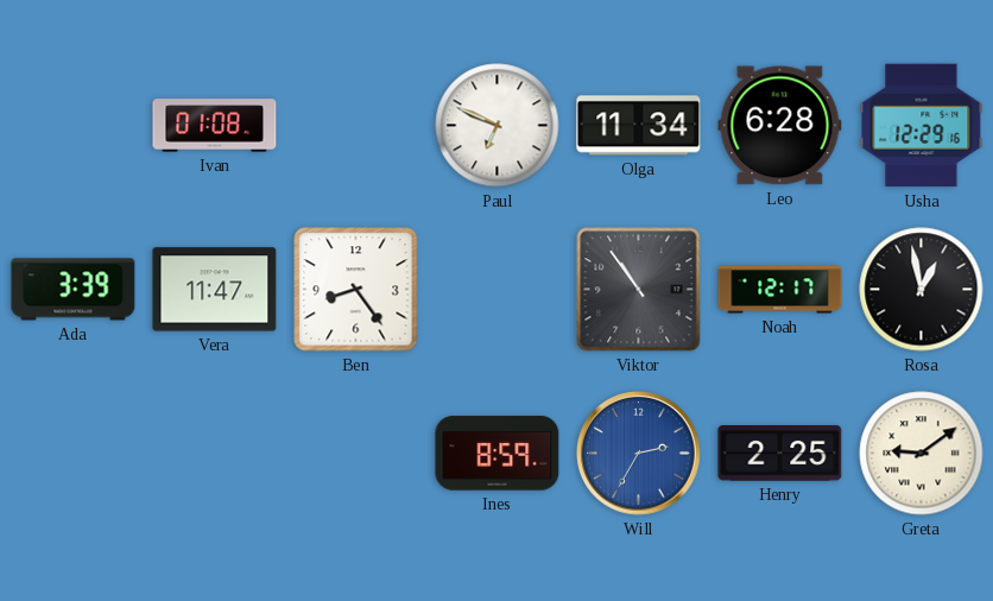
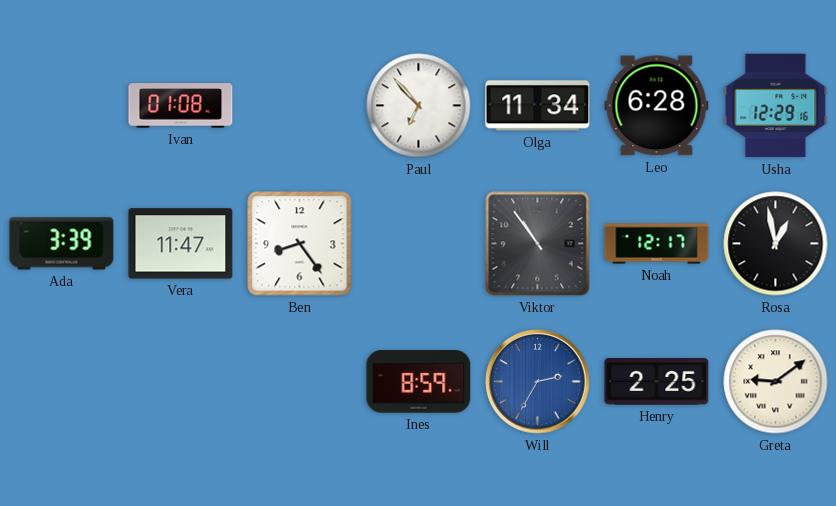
Paul: 6:49 -> 6:53 (419, 106)
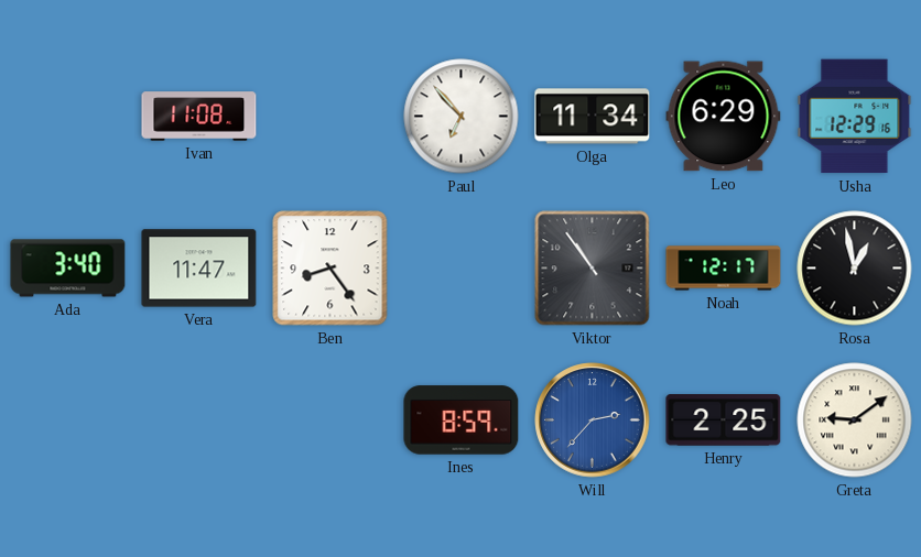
Ivan: 01:08 -> 11:08 (199, 117)
Leo: 6:28 -> 6:29 (724, 117)
Ada: 3:39 -> 3:40 (68, 269)
Will: 2:35 -> 2:37 (593, 421)
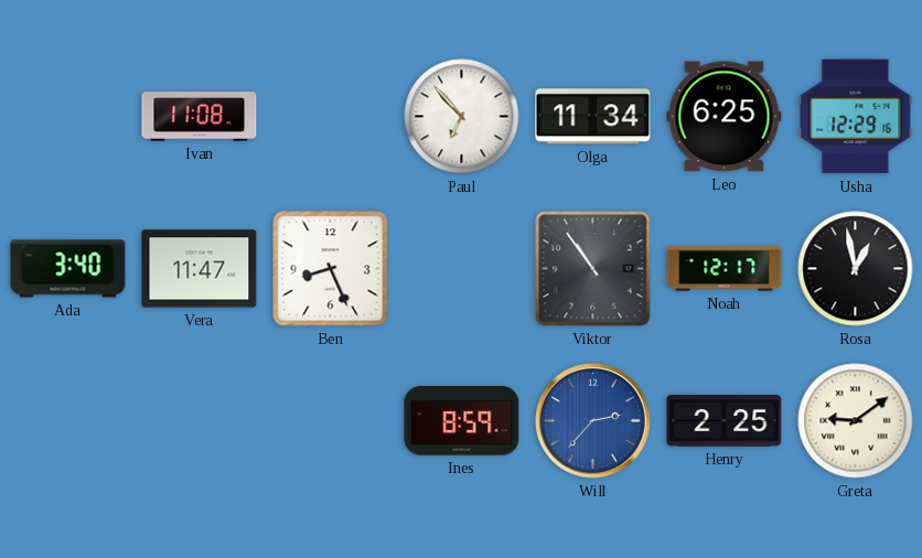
Leo: 6:29 -> 6:25 (725, 117)
Ben: 8:24 -> 8:26 (331, 269)
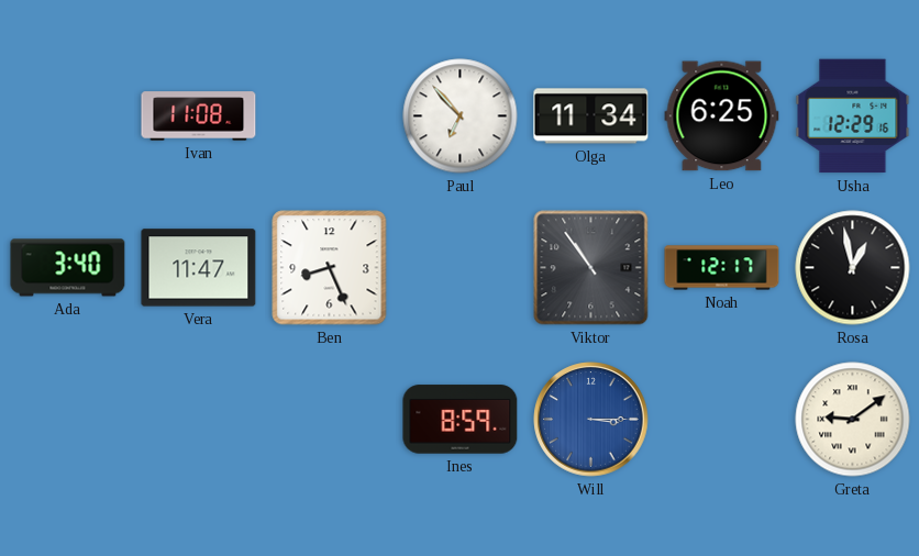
Will: 2:37 -> 3:15 (591, 420)
Henry: 2:25 -> none (725, 421)
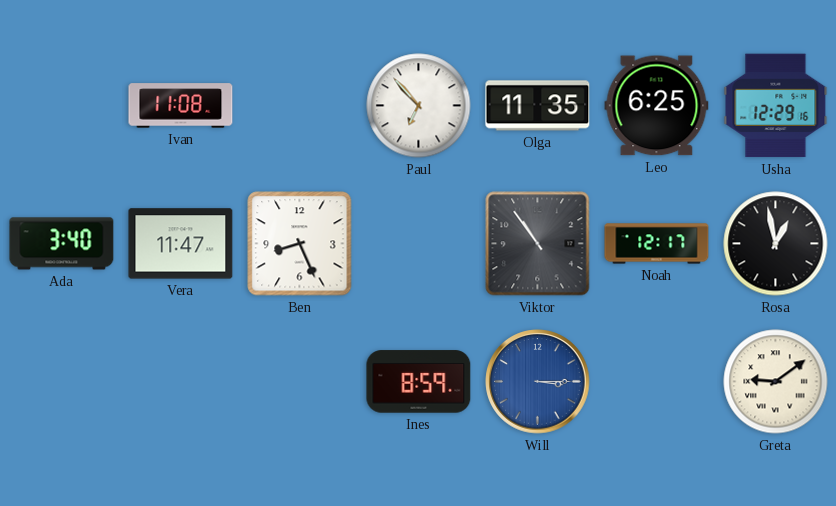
Olga: 11:34 -> 11:35 (538, 106)
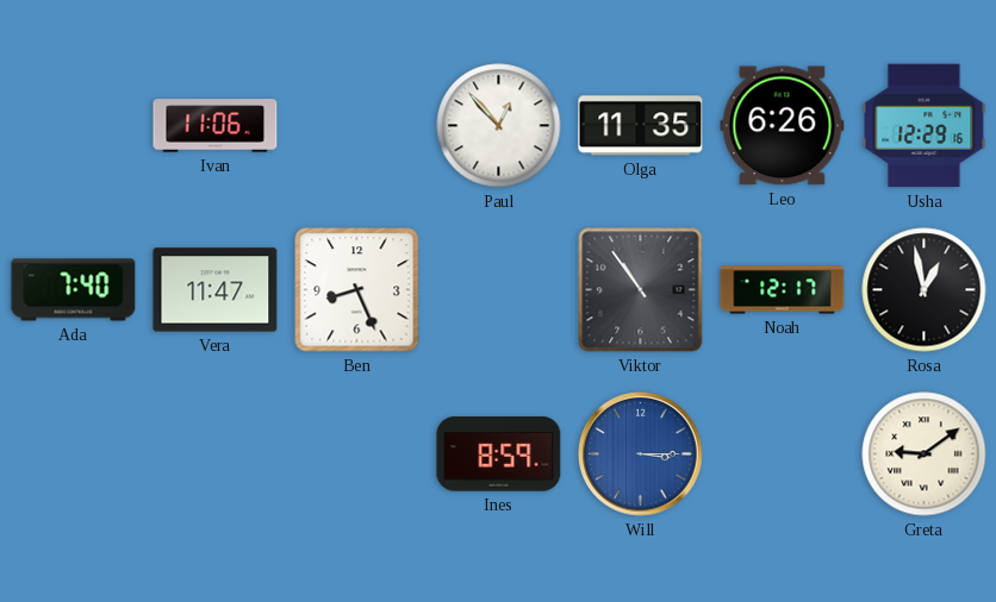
Ivan: 11:08 -> 11:06 (216, 126)
Paul: 6:53 -> 12:53 (499, 126)
Leo: 6:25 -> 6:26 (783, 126)
Ada: 3:40 -> 7:40 (74, 290)
